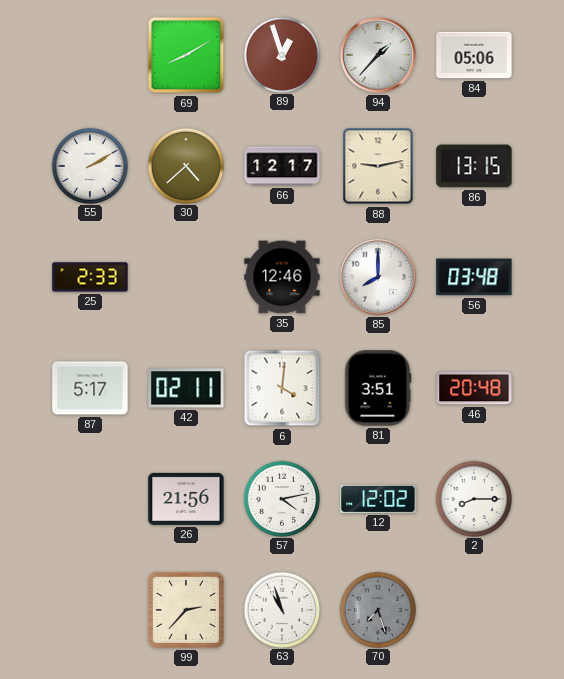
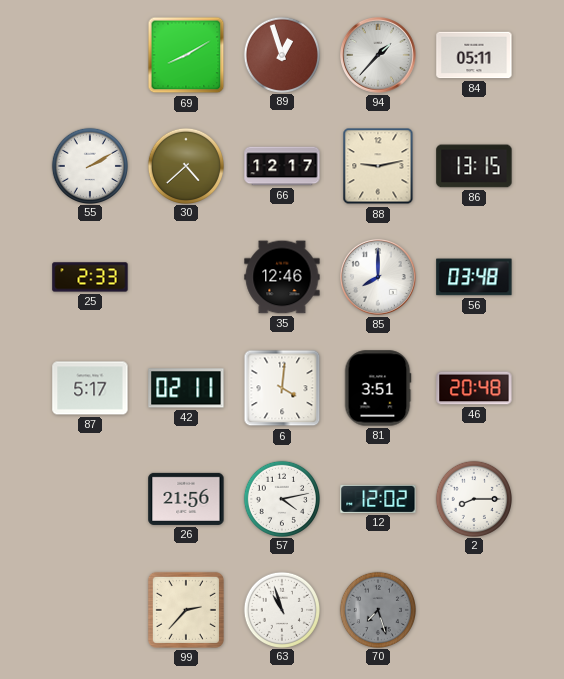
84: 05:06 -> 05:11 (474, 55)
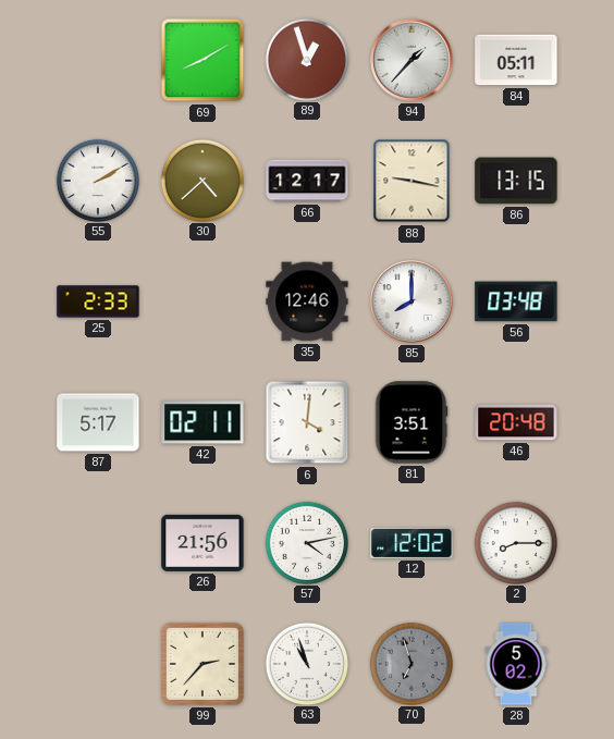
88: 9:13 -> 9:17 (412, 181)
70: 7:27 -> 6:57 (410, 663)
28: none -> 5:02 (516, 664)
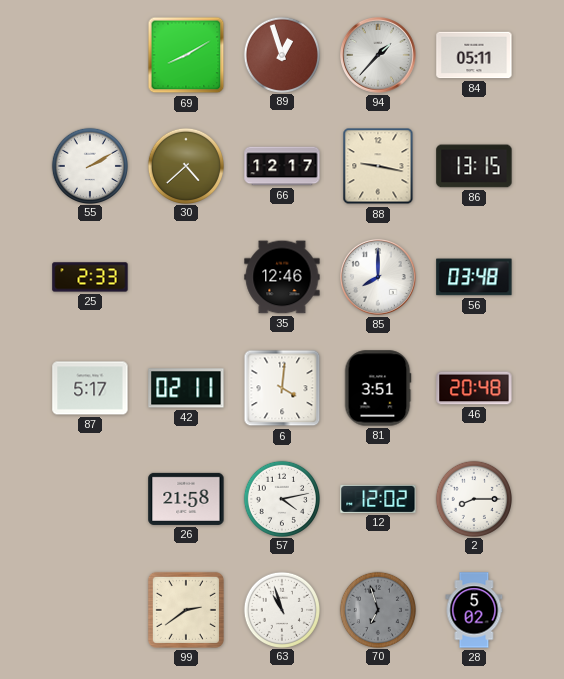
26: 21:56 -> 21:58 (186, 499)
99: 2:37 -> 2:39 (186, 610)
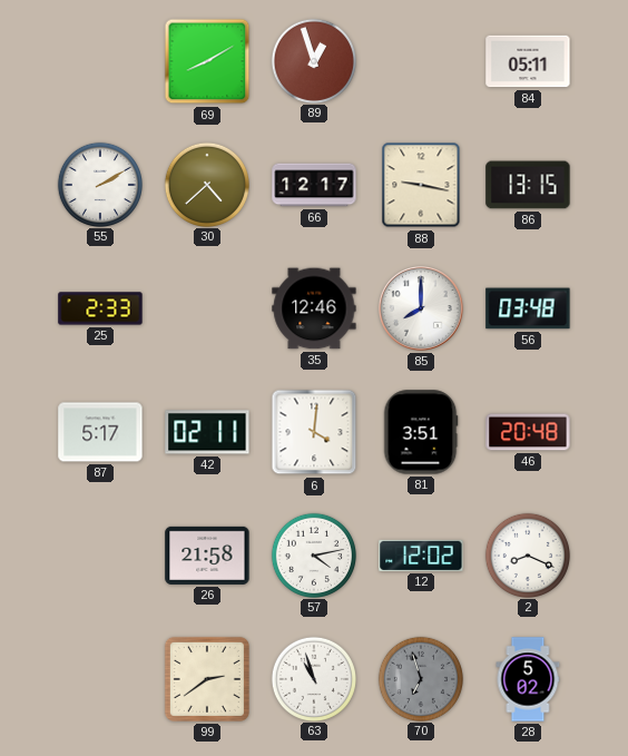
94: 1:37 -> none (379, 56)
2: 8:15 -> 8:19 (527, 554)
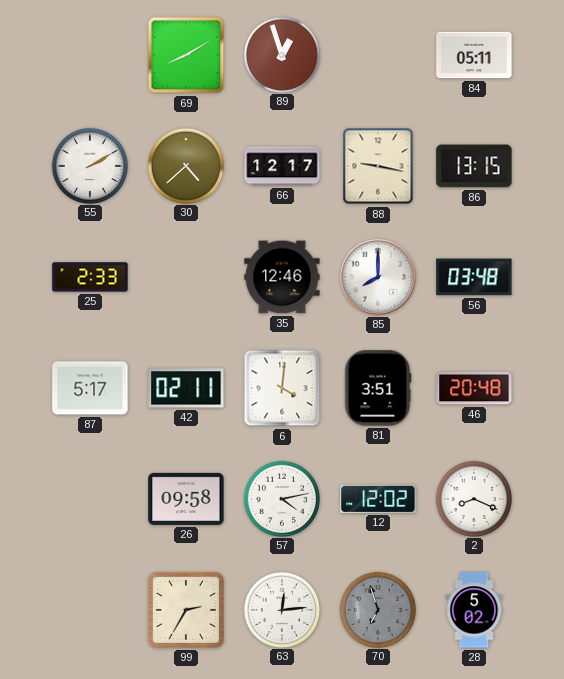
26: 21:58 -> 09:58 (186, 499)
99: 2:39 -> 2:35 (186, 610)
63: 10:57 -> 12:14 (281, 609)
